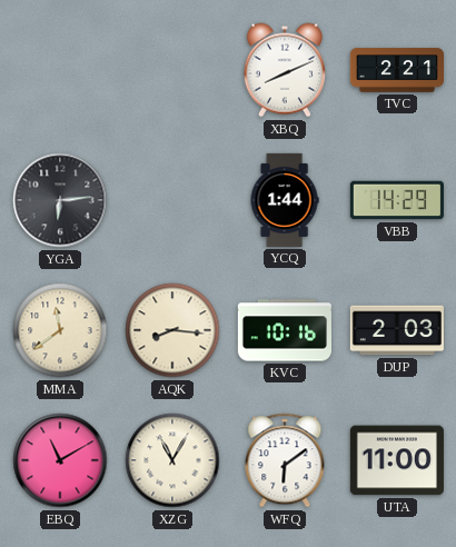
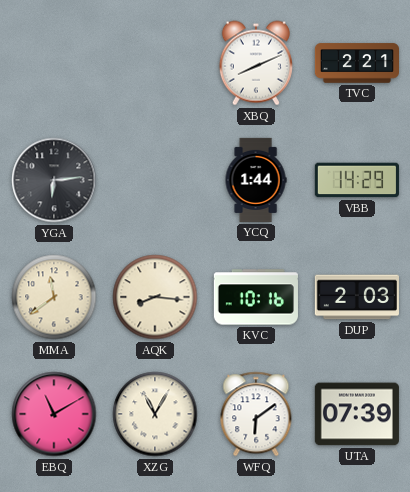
UTA: 11:00 -> 07:39 (357, 414)
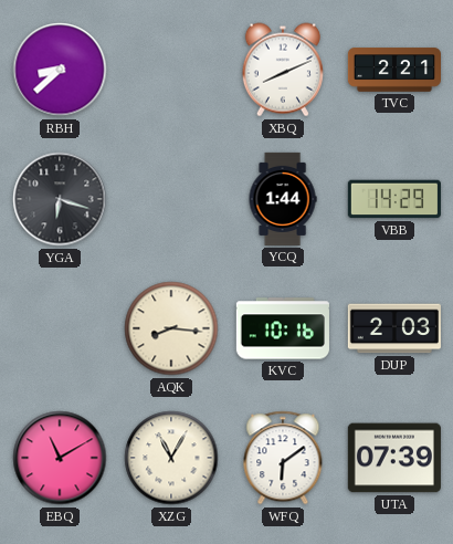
RBH: none -> 8:38 (60, 70)
YGA: 6:14 -> 6:18 (60, 199)
MMA: 11:39 -> none (54, 297)
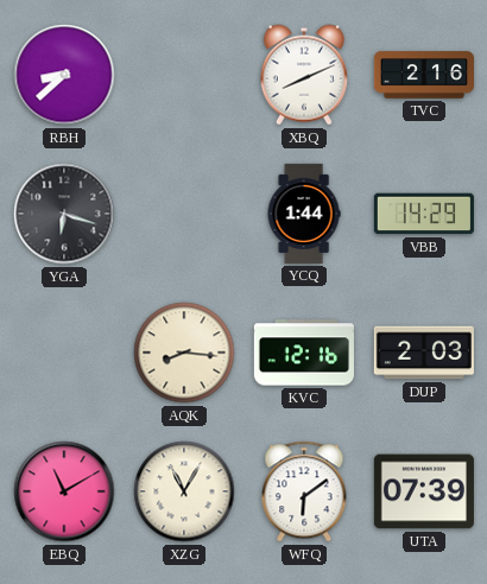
TVC: 2:21 -> 2:16 (423, 75)
KVC: 10:16 -> 12:16 (304, 353)
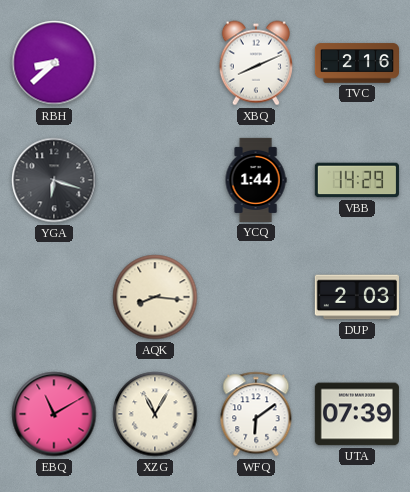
KVC: 12:16 -> none (304, 353)
